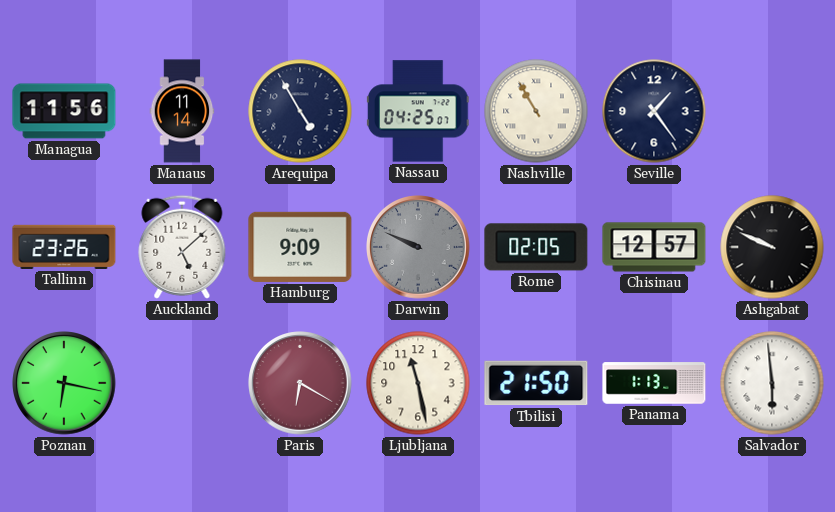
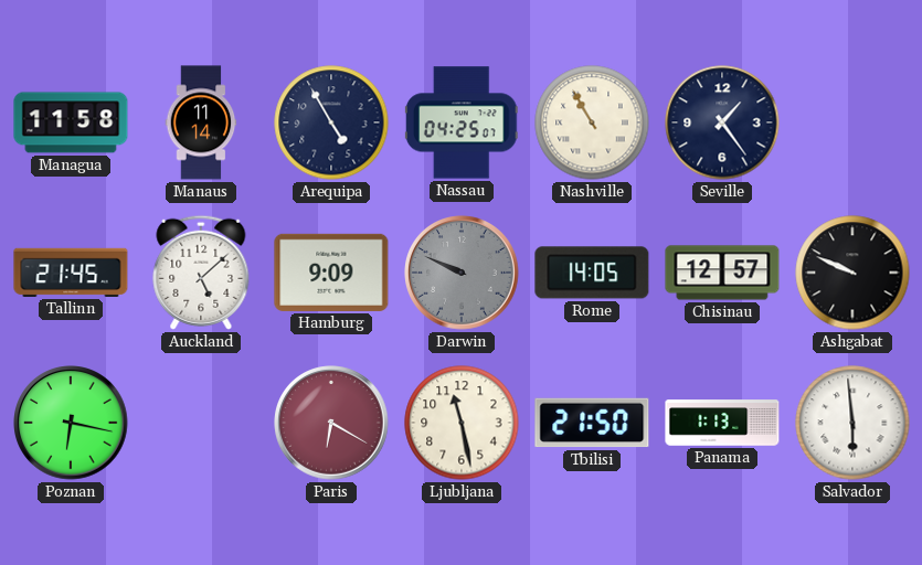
Managua: 11:56 -> 11:58 (71, 122)
Tallinn: 23:26 -> 21:45 (71, 273)
Rome: 02:05 -> 14:05 (592, 273)
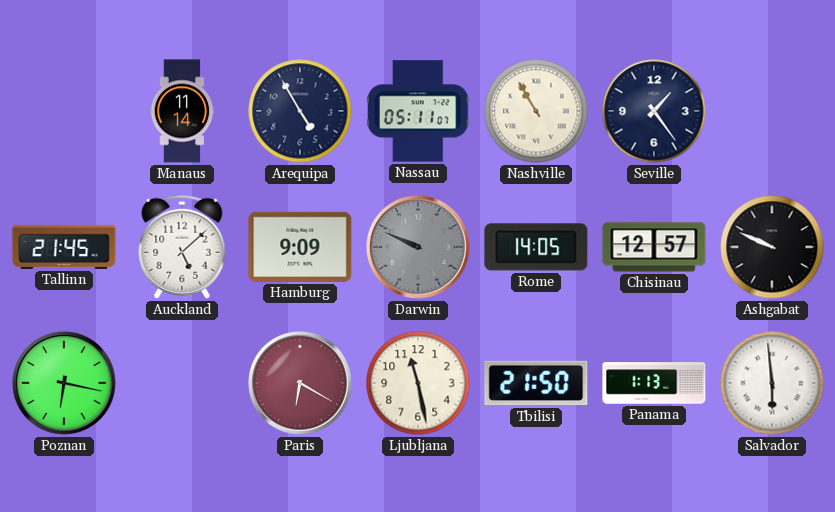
Managua: 11:58 -> none (71, 122)
Nassau: 04:25 -> 05:11 (418, 111)
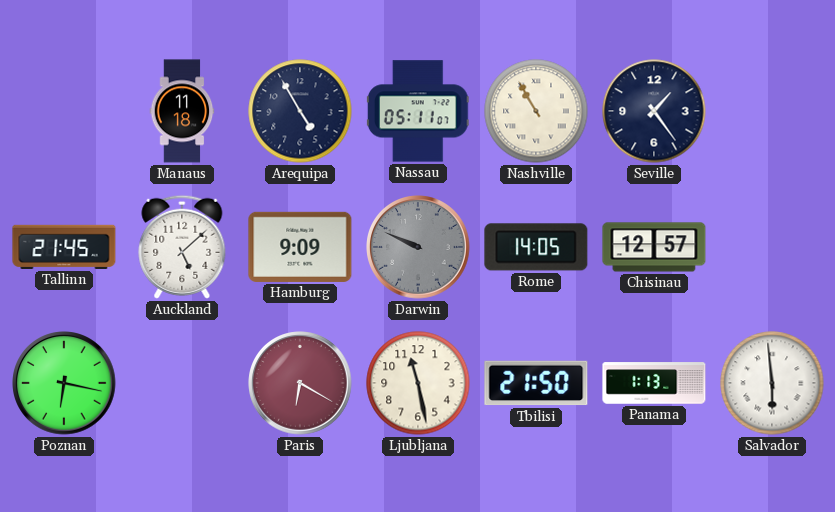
Manaus: 11:14 -> 11:18 (182, 111)
Ashgabat: 9:49 -> none (772, 247)
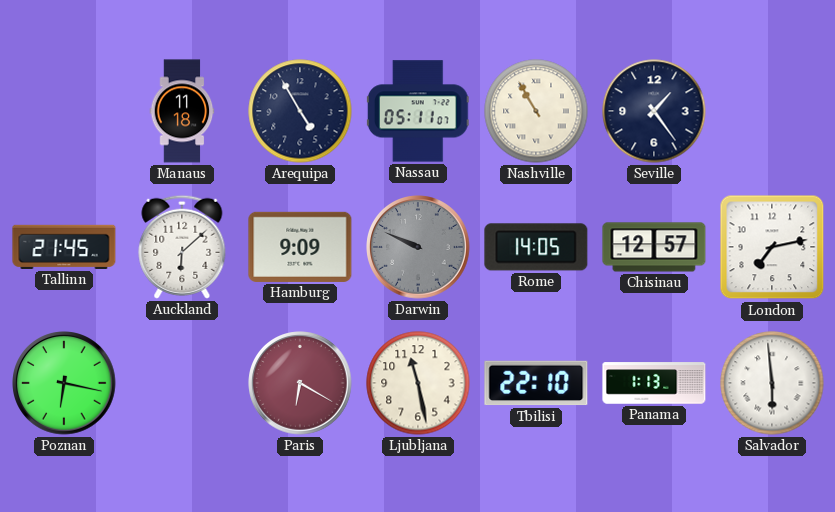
Auckland: 5:08 -> 6:08 (182, 247)
London: none -> 7:13 (772, 247)
Tbilisi: 21:50 -> 22:10 (536, 383)
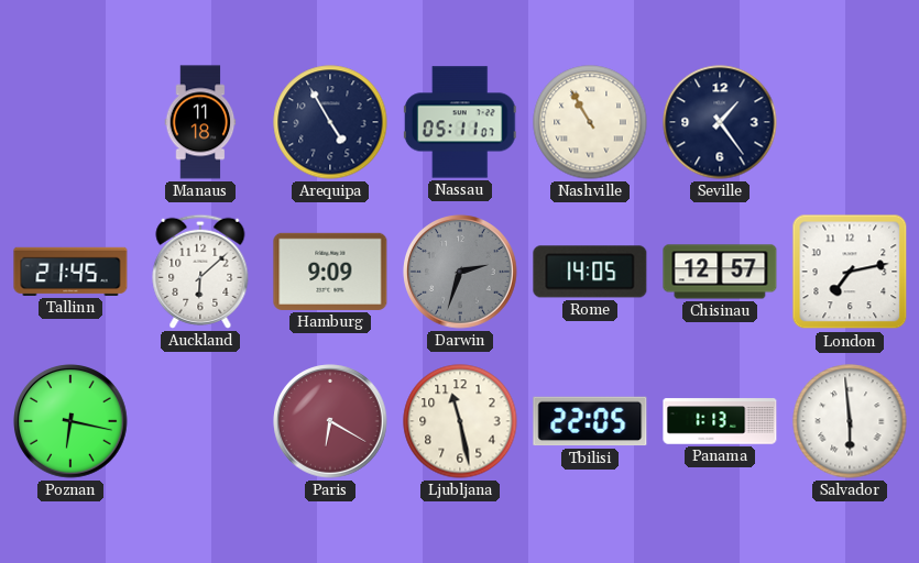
Darwin: 9:49 -> 2:33 (460, 272)
Tbilisi: 22:10 -> 22:05 (590, 421)
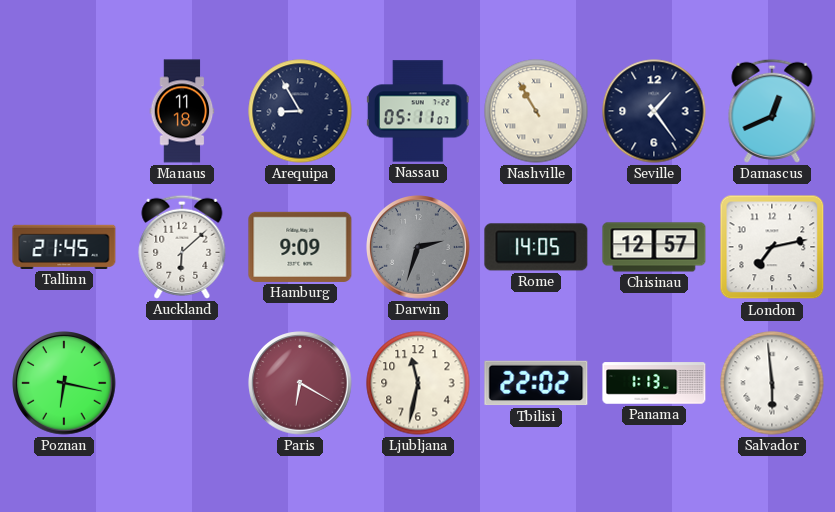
Arequipa: 4:55 -> 8:55 (300, 111)
Damascus: none -> 12:41 (772, 111)
Ljubljana: 11:28 -> 11:32 (418, 383)
Tbilisi: 22:05 -> 22:02 (536, 383)
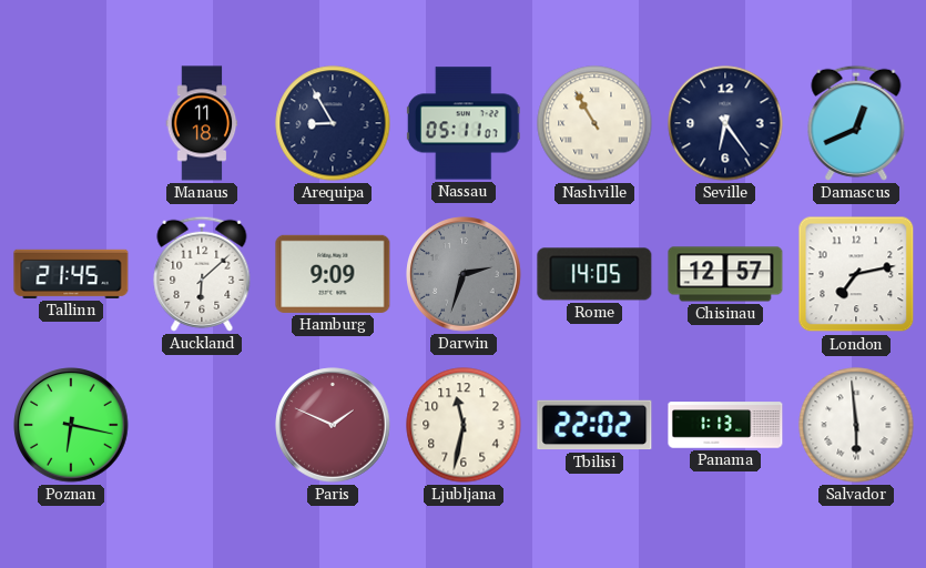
Seville: 1:24 -> 6:24 (725, 123)
Paris: 6:20 -> 1:49 (333, 425)
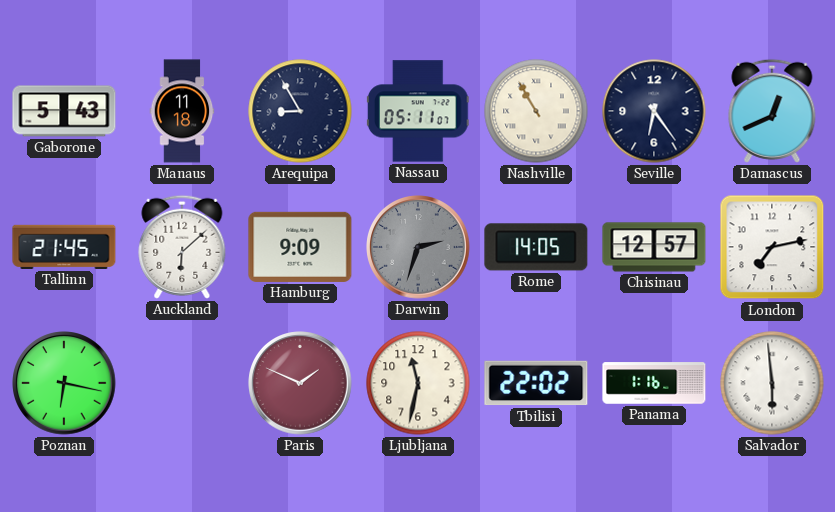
Gaborone: none -> 5:43 (64, 111)
Panama: 1:13 -> 1:16 (654, 383)
